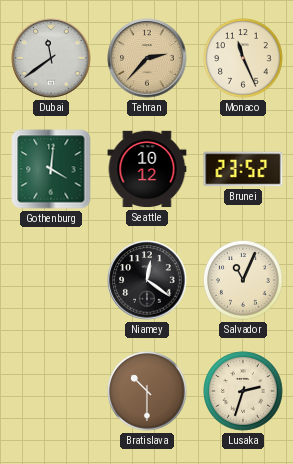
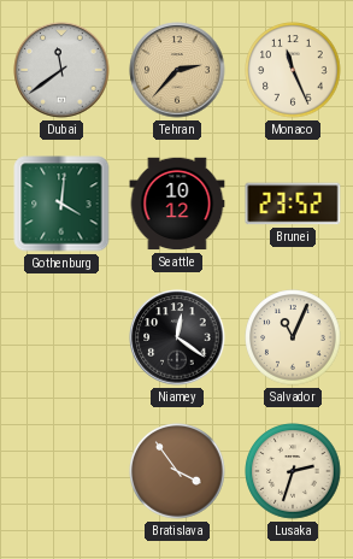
Bratislava: 10:30 -> 3:54 (177, 471)
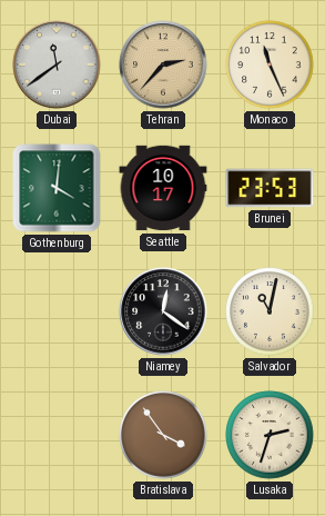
Seattle: 10:12 -> 10:17 (163, 188)
Brunei: 23:52 -> 23:53 (270, 188)
Salvador: 11:04 -> 11:02 (270, 311)
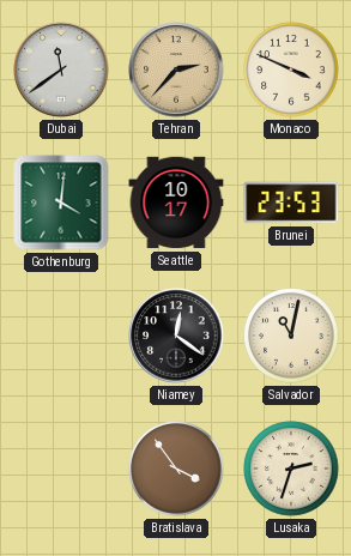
Monaco: 11:26 -> 3:49 (291, 69)
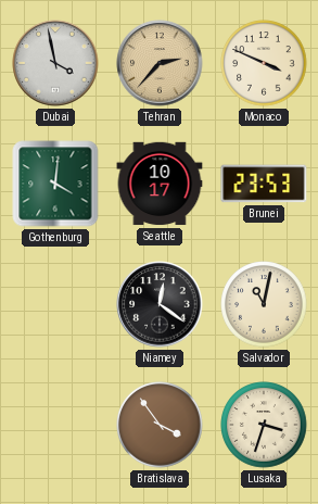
Dubai: 11:39 -> 3:58 (55, 63)
Lusaka: 2:33 -> 3:33 (264, 425)
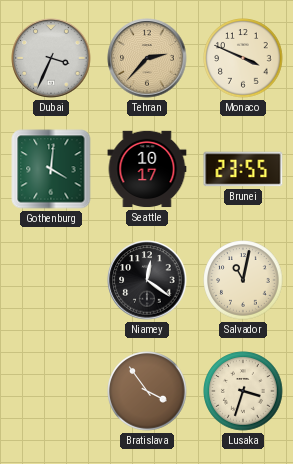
Dubai: 3:58 -> 3:34 (51, 58)
Brunei: 23:53 -> 23:55 (243, 169)
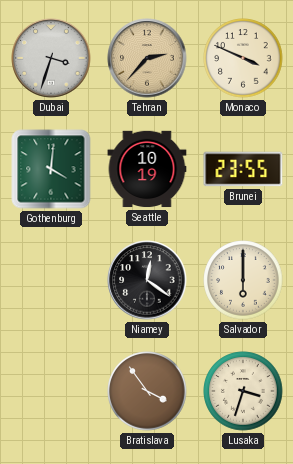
Dubai: 3:34 -> 3:33 (51, 58)
Seattle: 10:17 -> 10:19 (147, 169)
Salvador: 11:02 -> 6:00 (243, 280)
